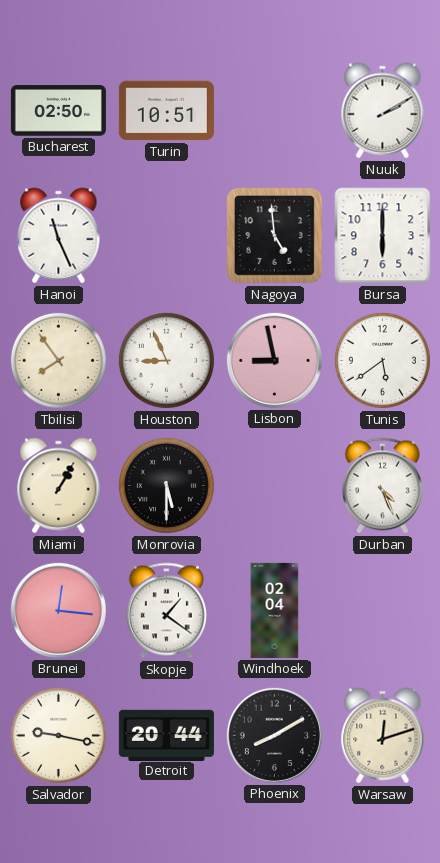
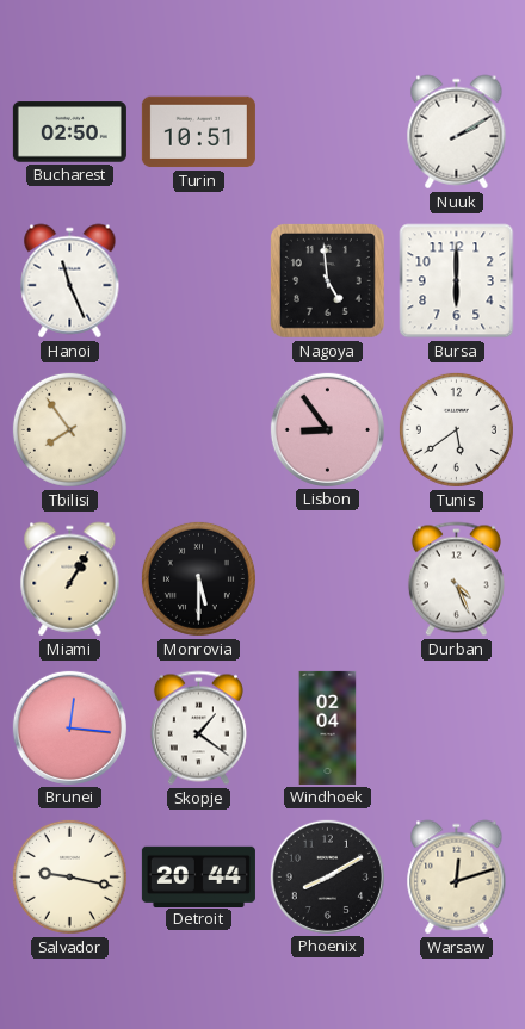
Houston: 8:56 -> none (166, 360)
Lisbon: 8:58 -> 8:54 (327, 429)
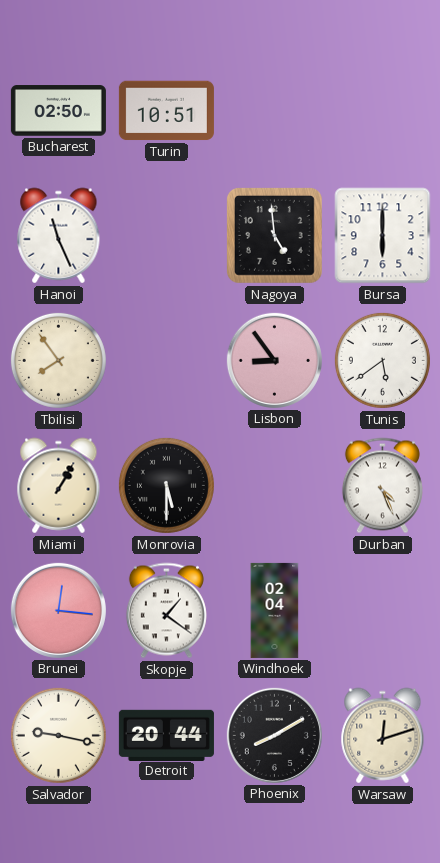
Nuuk: 2:10 -> none (457, 132)
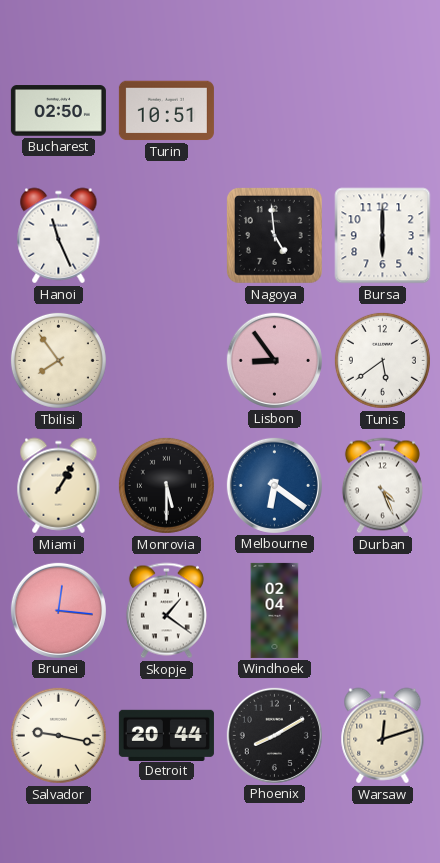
Melbourne: none -> 6:21 (274, 485)
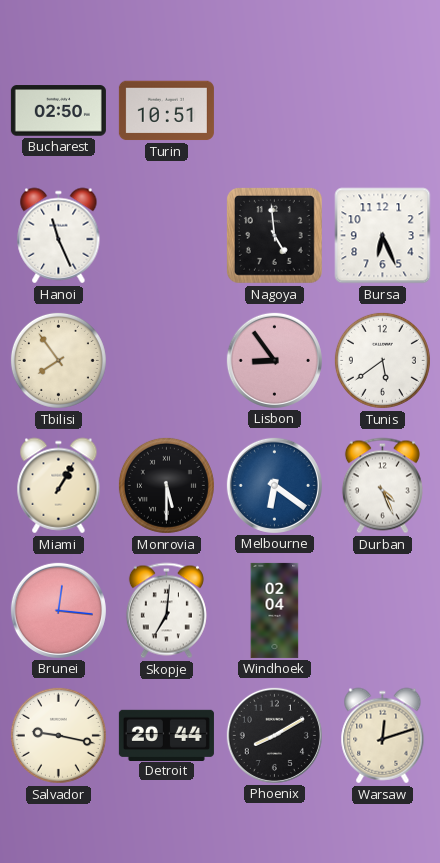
Bursa: 6:00 -> 6:26 (383, 236)
Skopje: 1:21 -> 7:01 (166, 611)
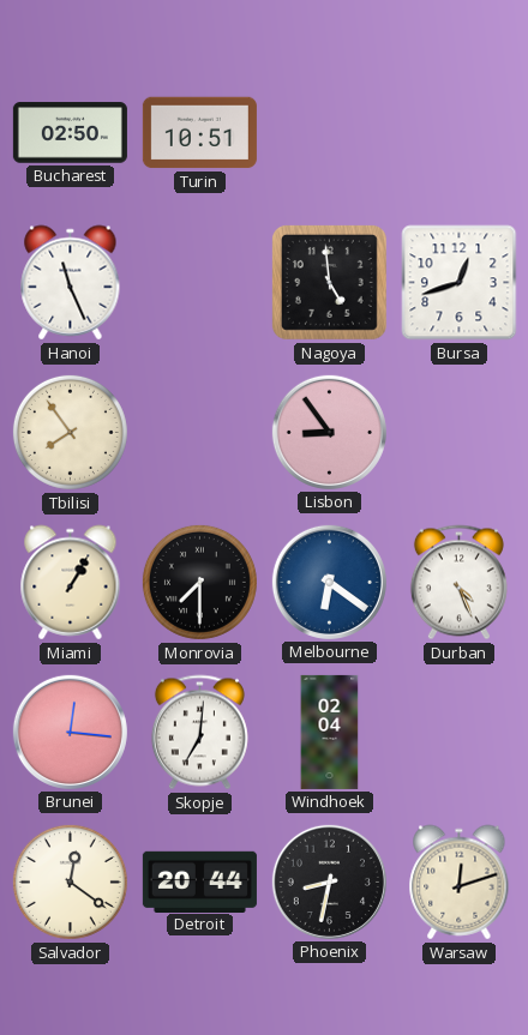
Bursa: 6:26 -> 12:42 (460, 283)
Tunis: 5:39 -> none (382, 360)
Monrovia: 5:30 -> 7:30 (199, 582)
Salvador: 9:17 -> 12:21 (70, 881)
Phoenix: 8:10 -> 8:32 (329, 881)
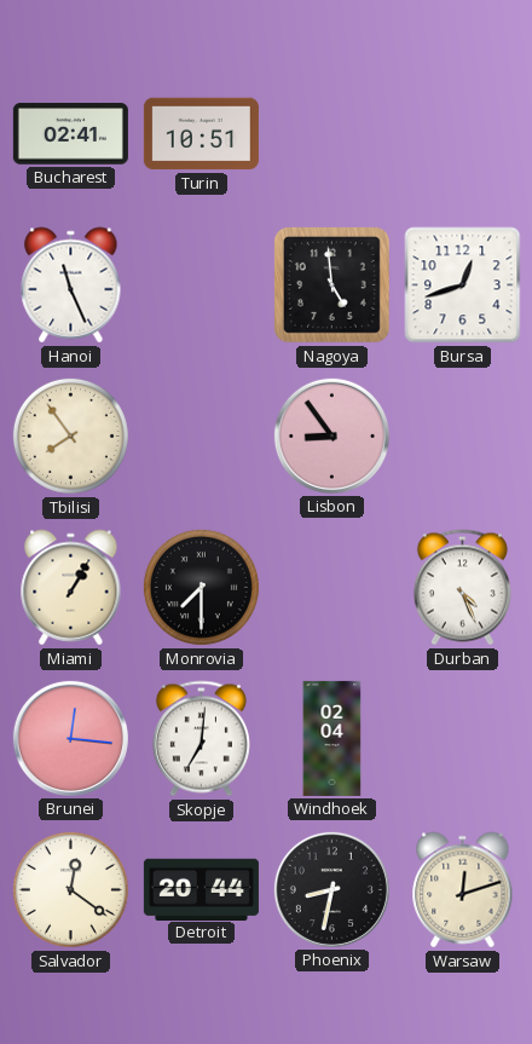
Bucharest: 02:50 -> 02:41 (70, 134)
Melbourne: 6:21 -> none (329, 582)
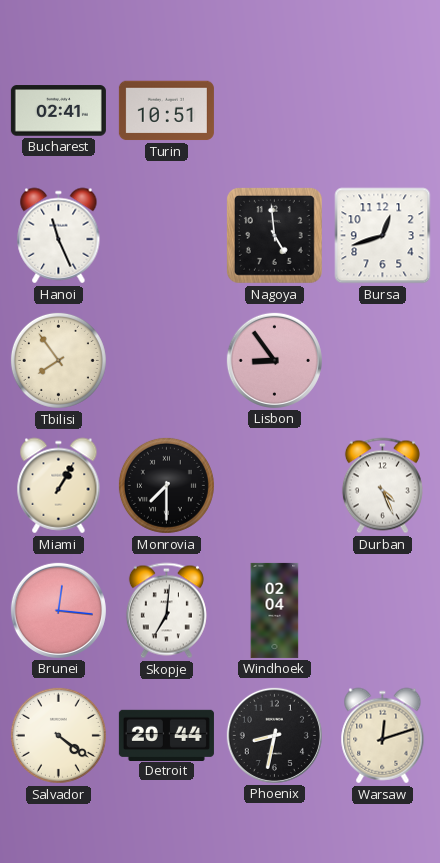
Salvador: 12:21 -> 4:21 (58, 735)
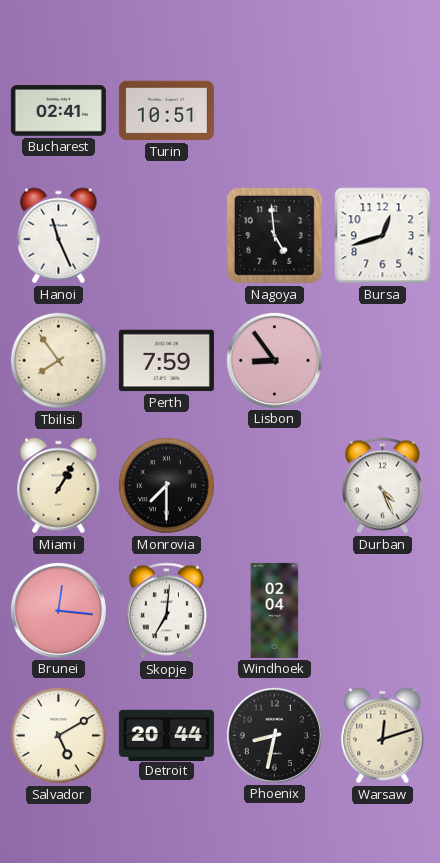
Perth: none -> 7:59 (166, 361)
Salvador: 4:21 -> 5:10 (58, 735)
